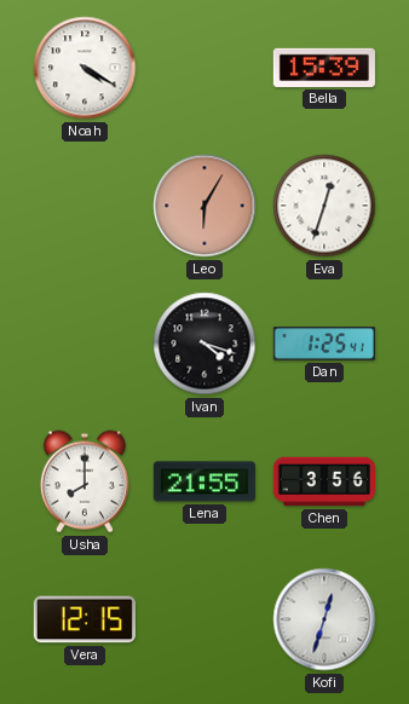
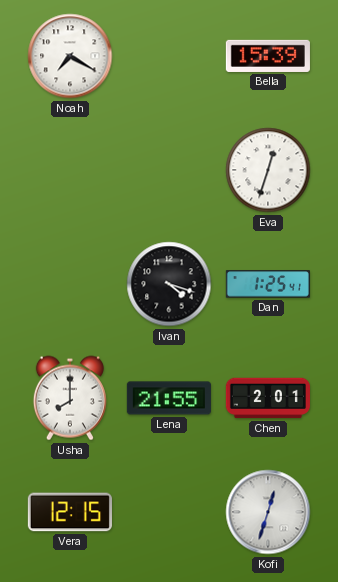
Noah: 4:20 -> 7:20 (70, 56)
Leo: 6:05 -> none (204, 206)
Chen: 3:56 -> 2:01 (268, 398)
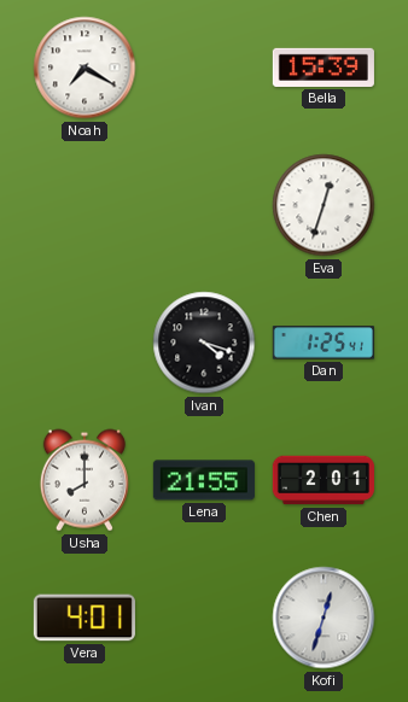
Vera: 12:15 -> 4:01 (84, 618)
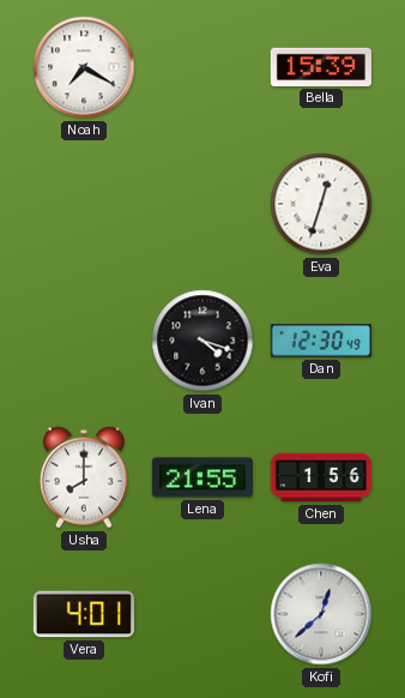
Dan: 1:25 -> 12:30 (321, 341)
Chen: 2:01 -> 1:56 (321, 477)
Kofi: 12:33 -> 12:38 (321, 614)
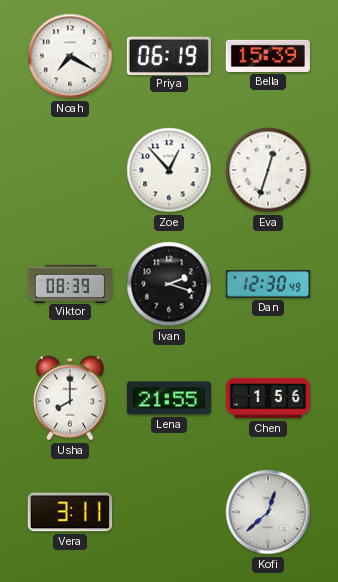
Priya: none -> 06:19 (169, 55)
Zoe: none -> 12:53 (169, 170)
Viktor: none -> 08:39 (70, 283)
Ivan: 4:18 -> 2:18 (169, 284)
Vera: 4:01 -> 3:11 (70, 512)
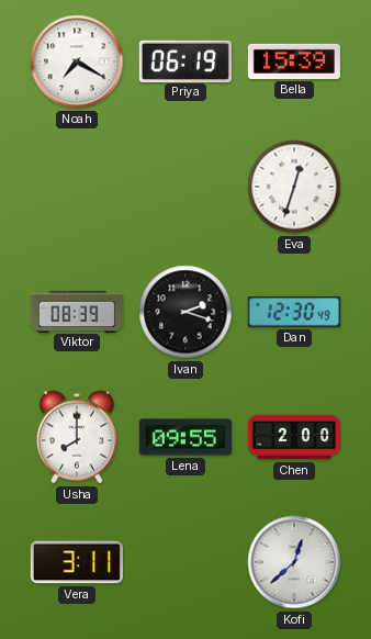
Zoe: 12:53 -> none (169, 170)
Lena: 21:55 -> 09:55 (185, 437)
Chen: 1:56 -> 2:00 (294, 437)
